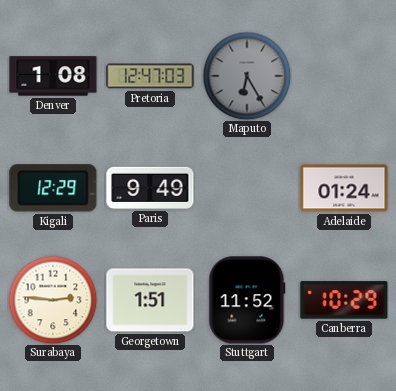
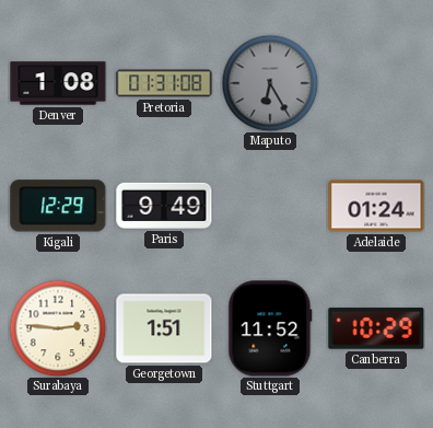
Pretoria: 12:47 -> 01:31 (164, 83)
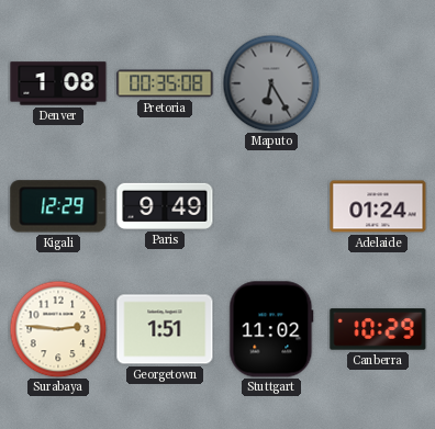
Pretoria: 01:31 -> 00:35 (165, 83)
Stuttgart: 11:52 -> 11:02 (271, 329)
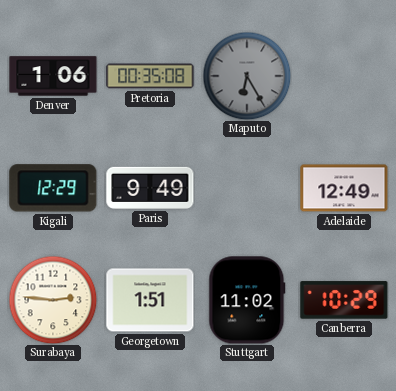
Denver: 1:08 -> 1:06 (53, 76)
Adelaide: 01:24 -> 12:49 (344, 188)
